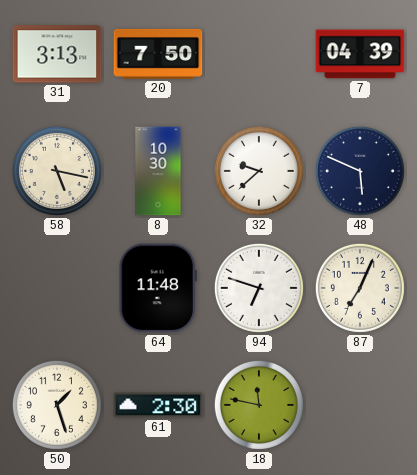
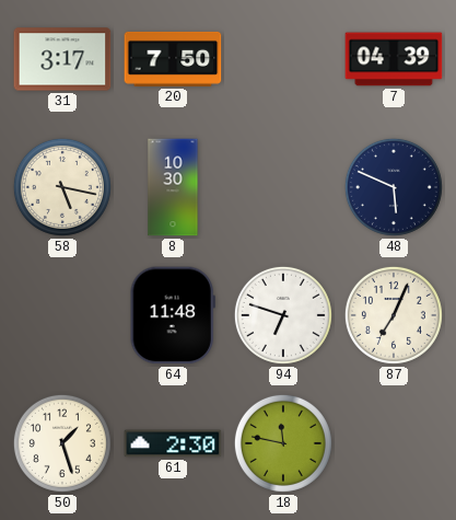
31: 3:13 -> 3:17 (62, 59)
32: 9:38 -> none (259, 171)
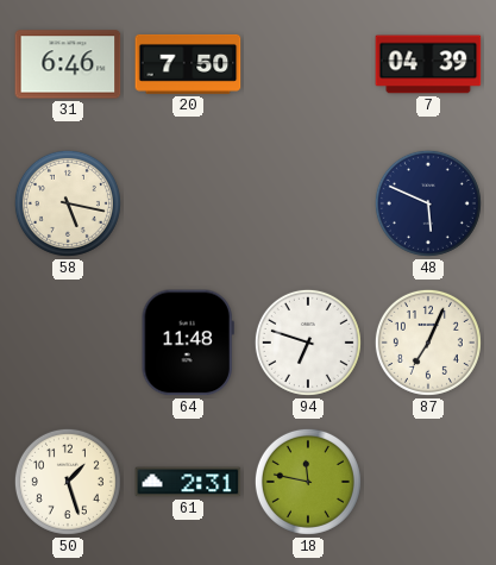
31: 3:17 -> 6:46 (68, 64)
8: 10:30 -> none (173, 187)
61: 2:30 -> 2:31 (188, 482)
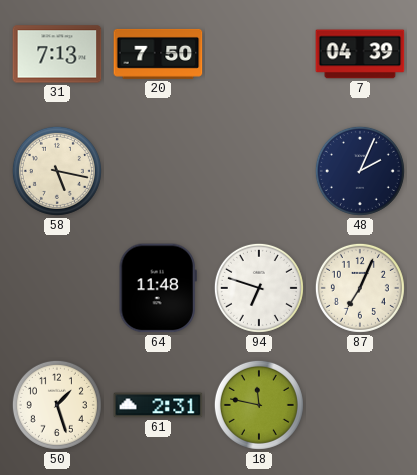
31: 6:46 -> 7:13 (57, 54)
48: 5:49 -> 2:04 (360, 171)
